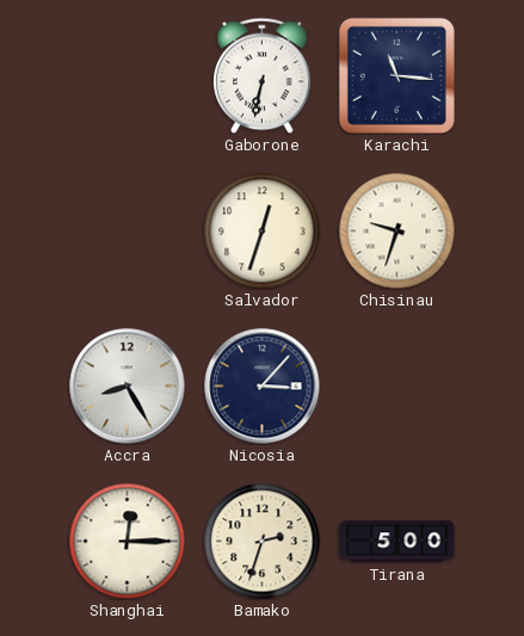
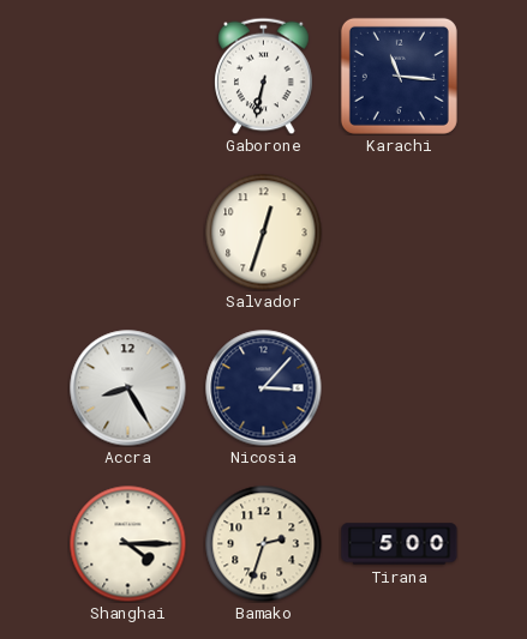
Chisinau: 9:33 -> none (396, 230)
Shanghai: 12:15 -> 4:15 (127, 543)
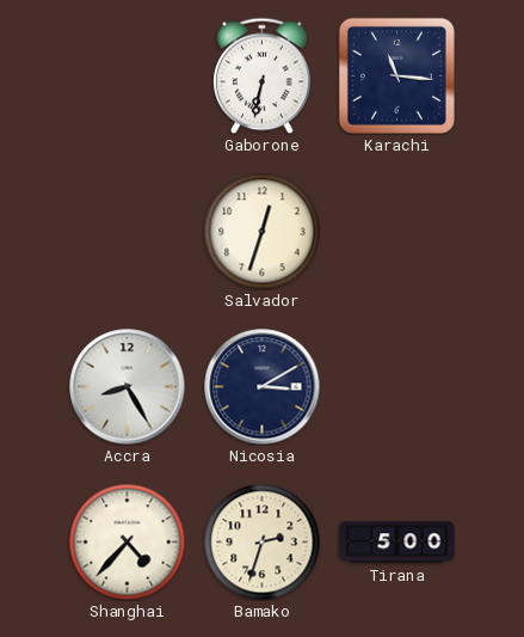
Nicosia: 3:07 -> 3:10 (263, 387)
Shanghai: 4:15 -> 4:37 (127, 541)
